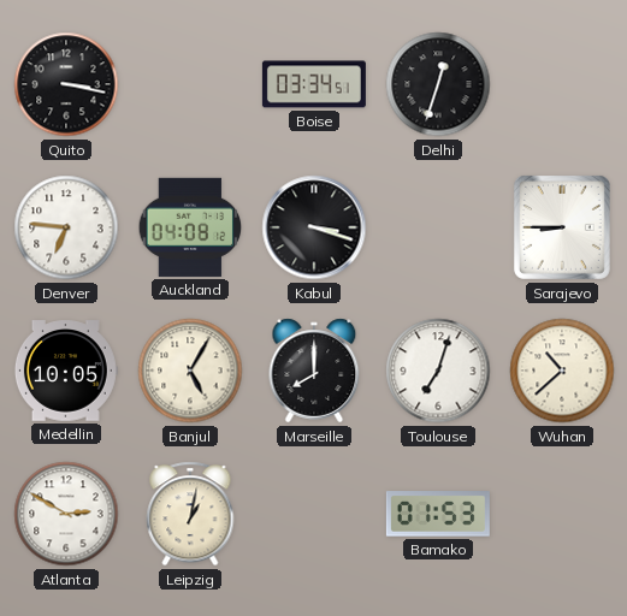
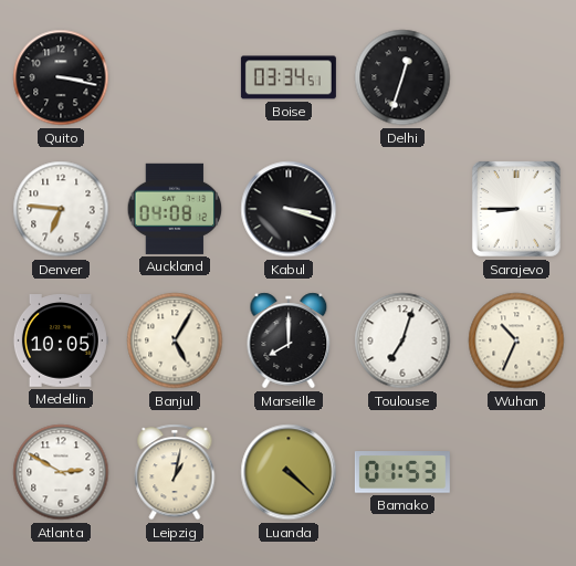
Wuhan: 10:38 -> 10:34 (516, 340)
Luanda: none -> 4:22 (289, 472)
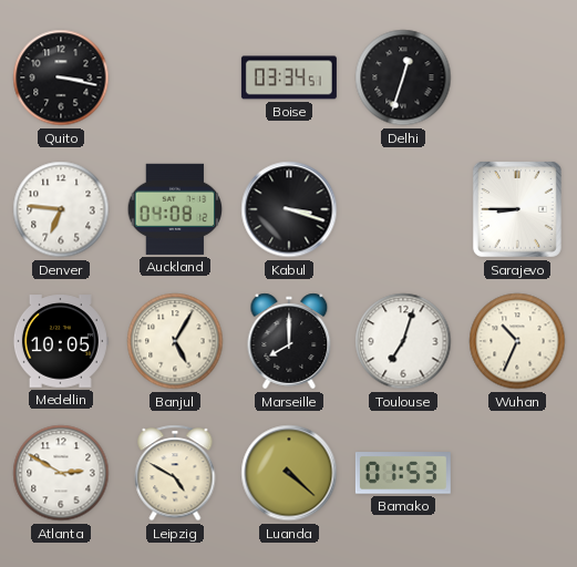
Leipzig: 1:02 -> 4:50 (175, 473)
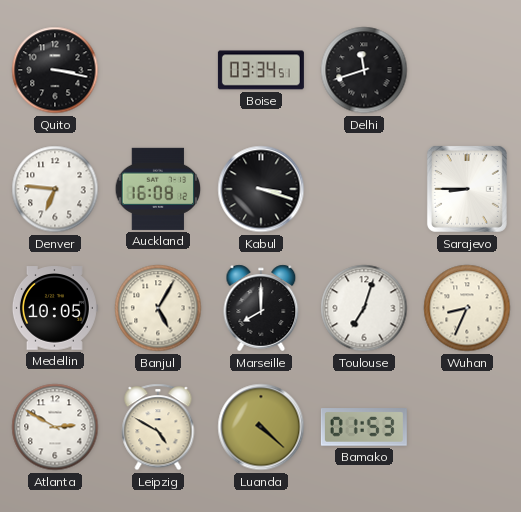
Delhi: 12:33 -> 11:42 (364, 70)
Auckland: 04:08 -> 16:08 (158, 189)
Wuhan: 10:34 -> 8:34 (467, 308)
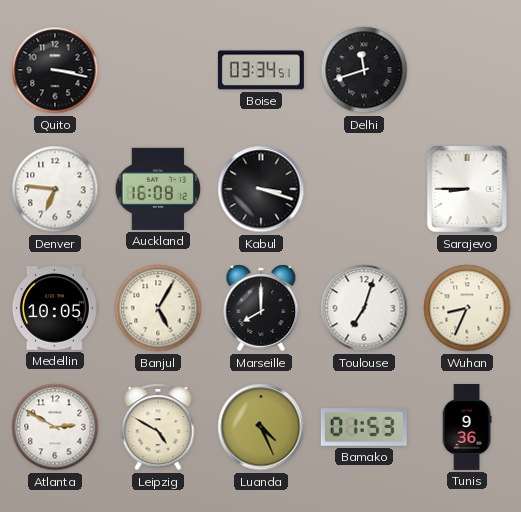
Luanda: 4:22 -> 4:26 (261, 427)
Tunis: none -> 9:36 (467, 427)
